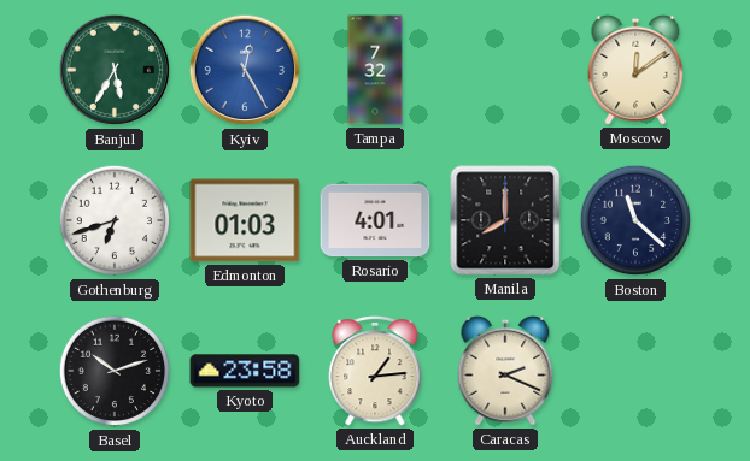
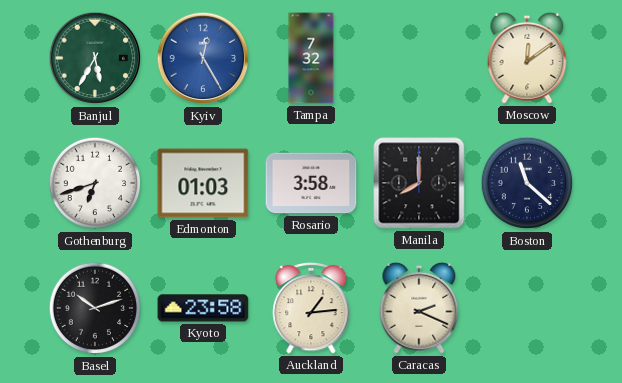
Rosario: 4:01 -> 3:58 (311, 183)
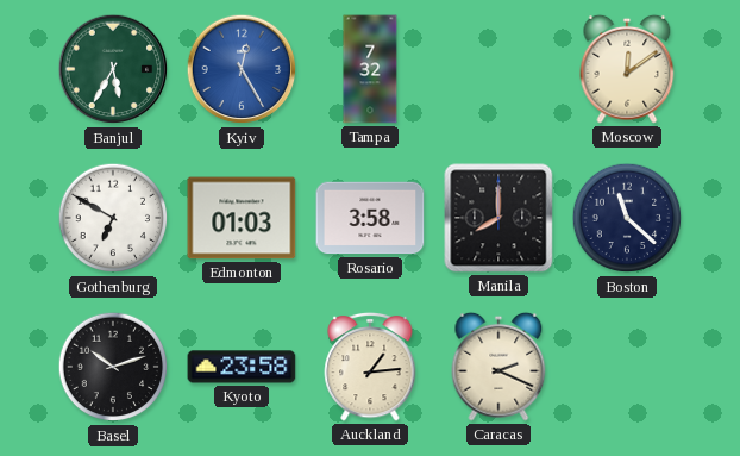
Gothenburg: 6:42 -> 6:50 (113, 218)
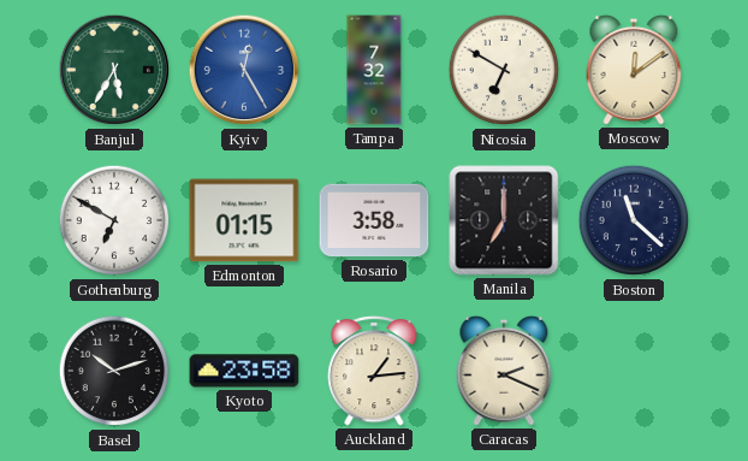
Nicosia: none -> 6:50 (504, 70)
Edmonton: 01:03 -> 01:15 (244, 220)
Manila: 8:00 -> 7:00 (504, 220)
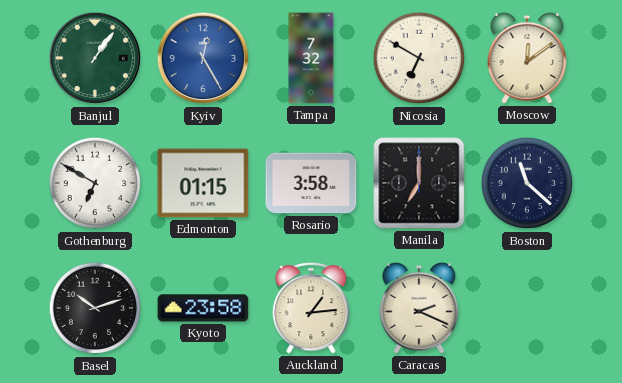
Banjul: 5:35 -> 1:06 (95, 58)
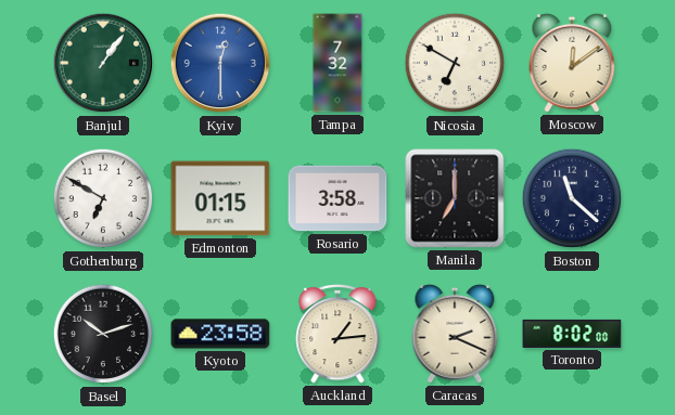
Kyiv: 12:25 -> 12:30 (220, 63)
Toronto: none -> 8:02 (572, 334)
